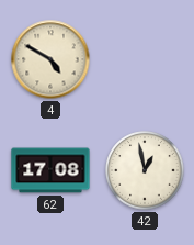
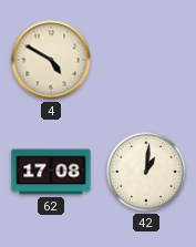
42: 12:58 -> 1:01 (146, 172)
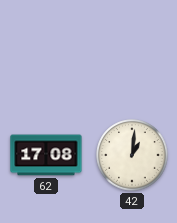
4: 4:50 -> none (51, 60)
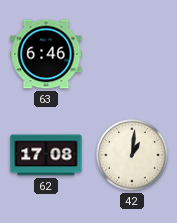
63: none -> 6:46 (46, 54)
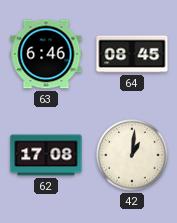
64: none -> 08:45 (132, 54)
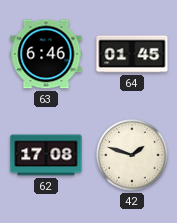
64: 08:45 -> 01:45 (132, 54)
42: 1:01 -> 1:48 (132, 155)
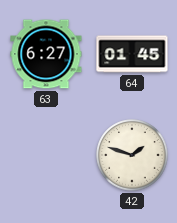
63: 6:46 -> 6:27 (46, 54)
62: 17:08 -> none (46, 155)
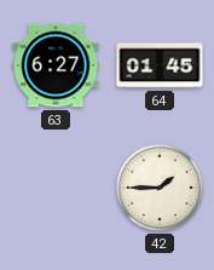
42: 1:48 -> 1:45 (160, 188)
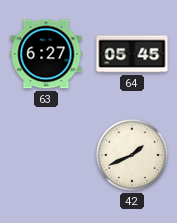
64: 01:45 -> 05:45 (132, 54)
42: 1:45 -> 1:41 (132, 155)
